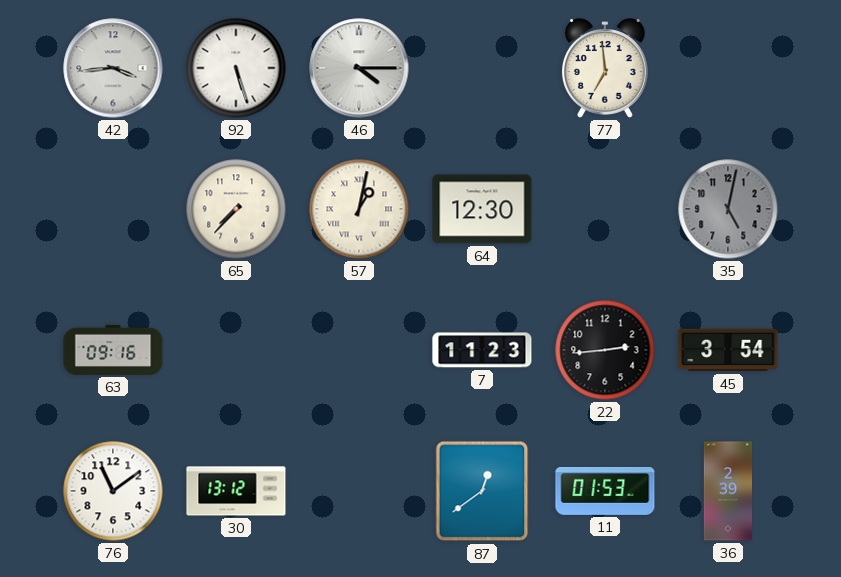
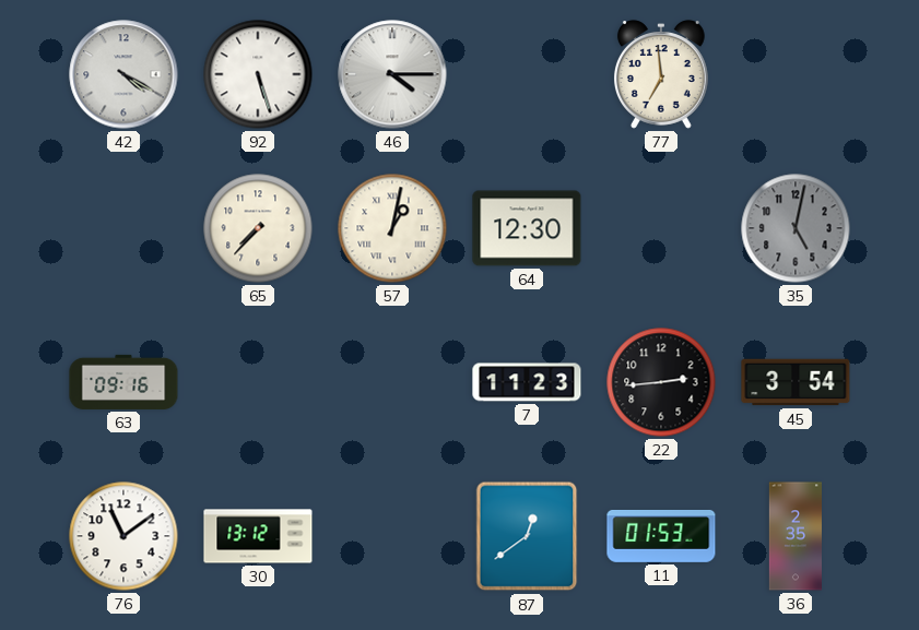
42: 3:44 -> 4:20 (123, 74)
36: 2:39 -> 2:35 (794, 536)
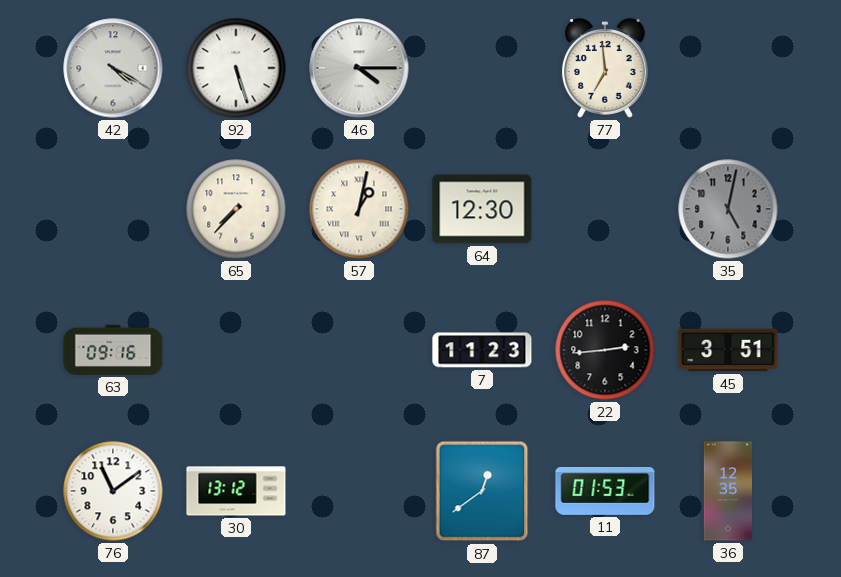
45: 3:54 -> 3:51 (728, 350)
36: 2:35 -> 12:35 (727, 491)
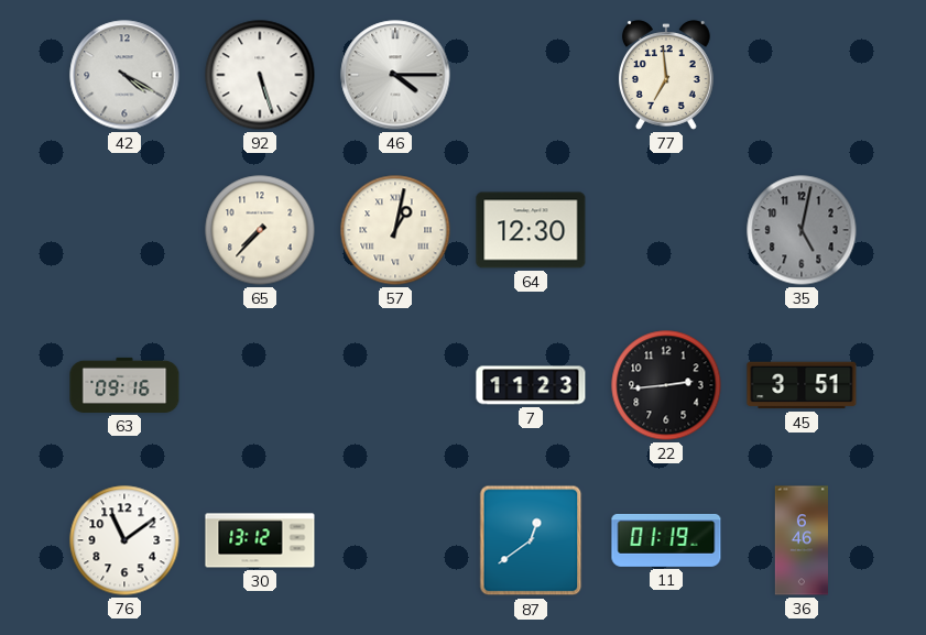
11: 01:53 -> 01:19 (666, 540)
36: 12:35 -> 6:46 (800, 540)
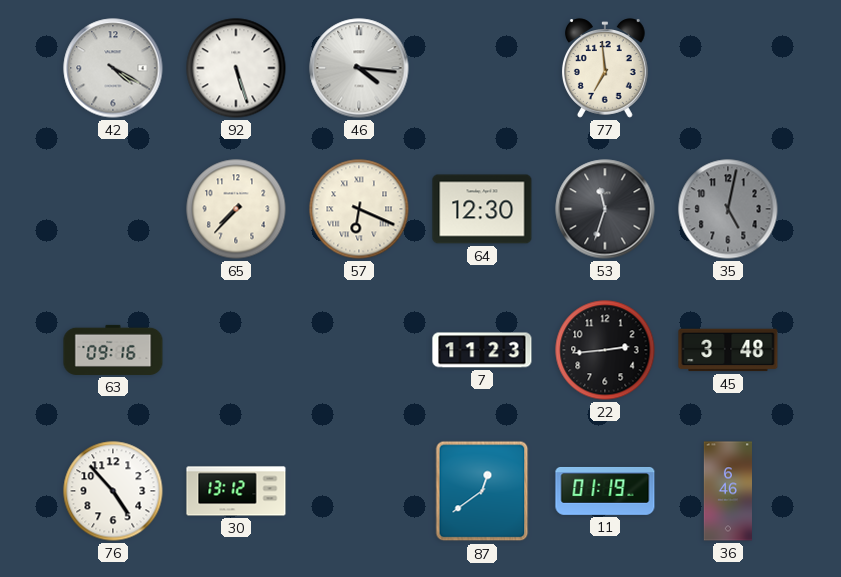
46: 4:15 -> 4:16 (359, 68)
57: 1:02 -> 6:19 (359, 209)
53: none -> 11:33 (605, 209)
45: 3:51 -> 3:48 (728, 350)
76: 11:09 -> 4:53 (113, 491)
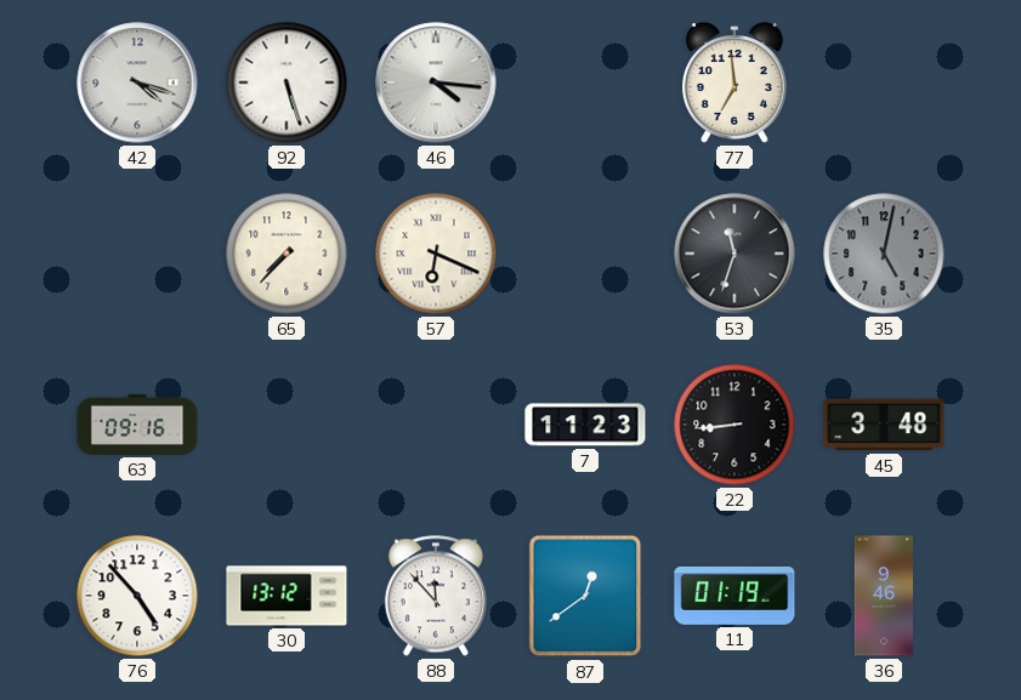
42: 4:20 -> 4:18 (137, 82)
64: 12:30 -> none (482, 209)
22: 2:44 -> 8:44 (734, 425)
88: none -> 11:53 (436, 596)
36: 6:46 -> 9:46 (883, 596)
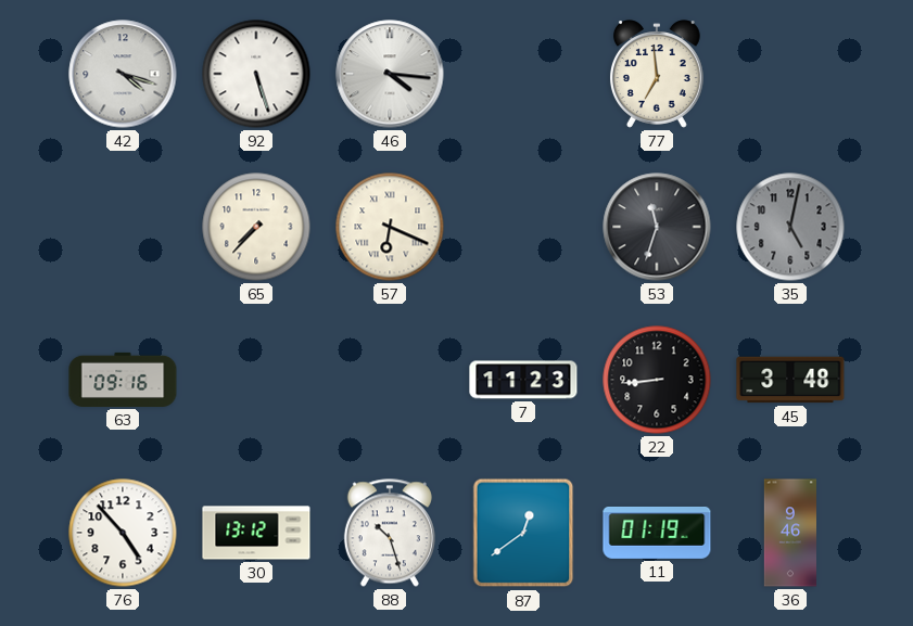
88: 11:53 -> 10:27 (390, 533)
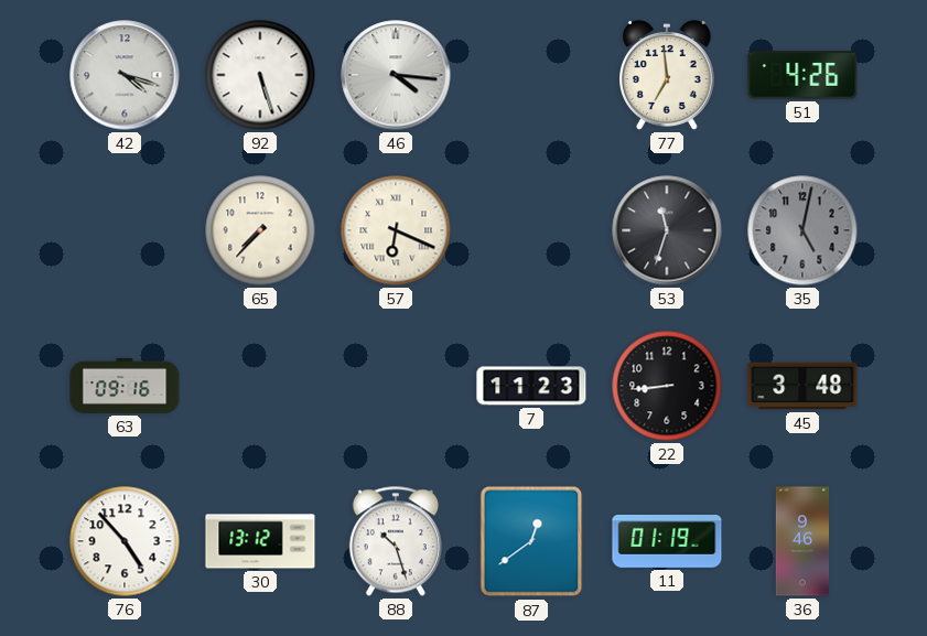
51: none -> 4:26 (802, 75)
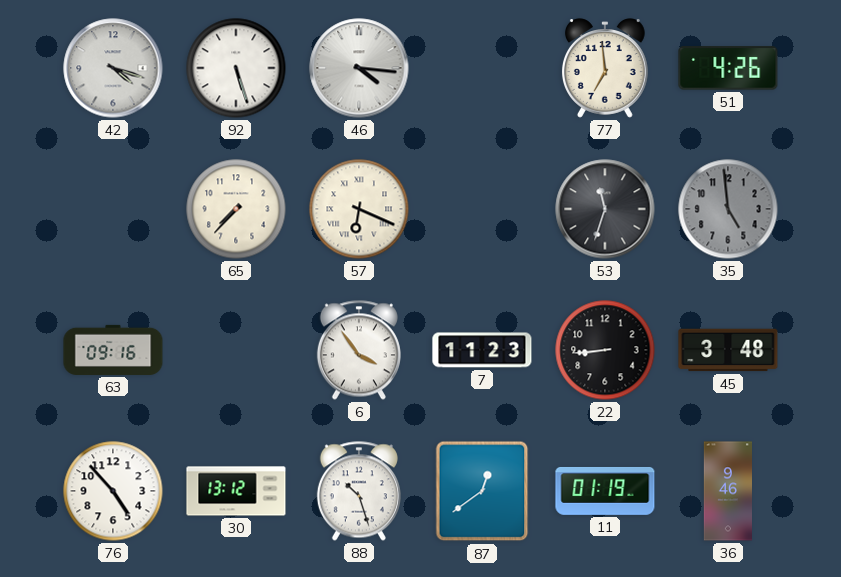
35: 5:02 -> 4:59 (728, 209)
6: none -> 3:54 (359, 350)
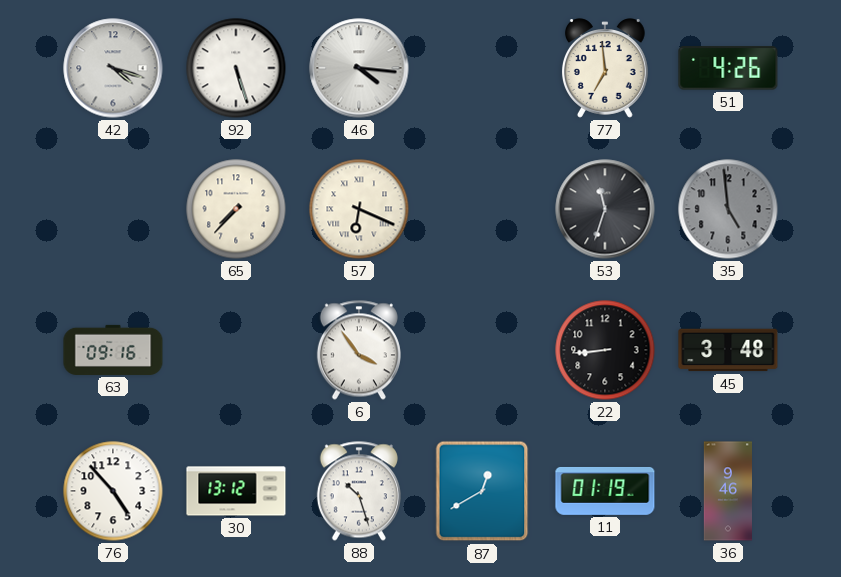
7: 11:23 -> none (482, 350)
87: 12:39 -> 12:40 (482, 491)
